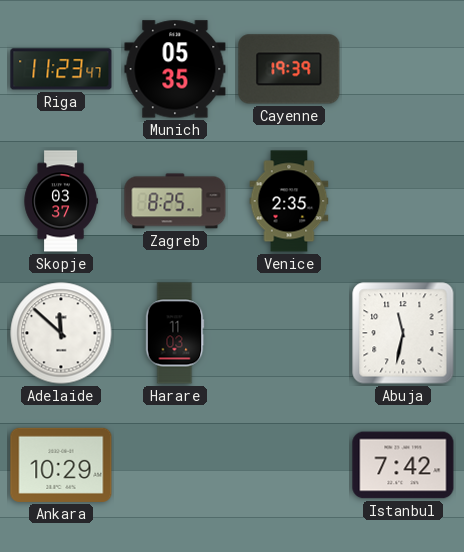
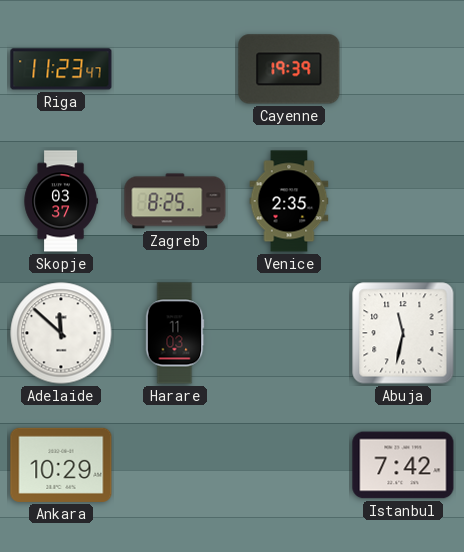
Munich: 05:35 -> none (175, 69)
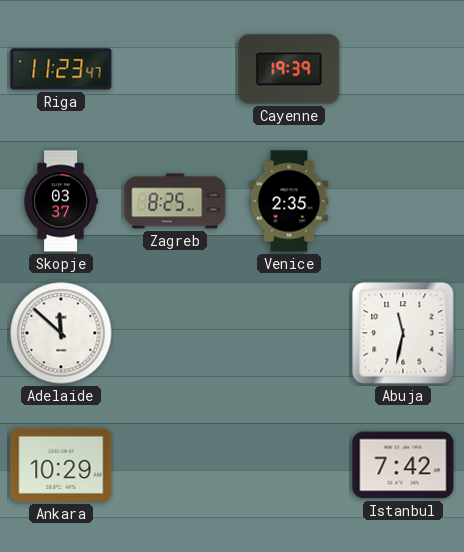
Harare: 11:03 -> none (175, 333)
